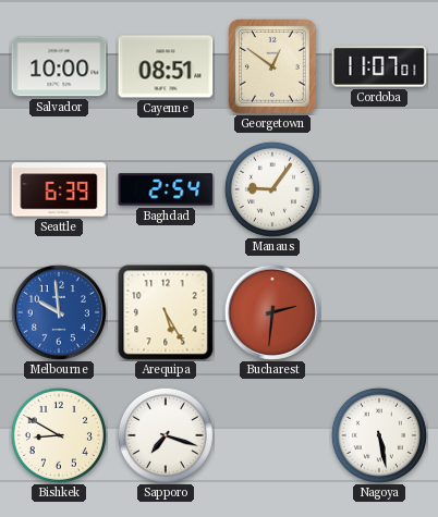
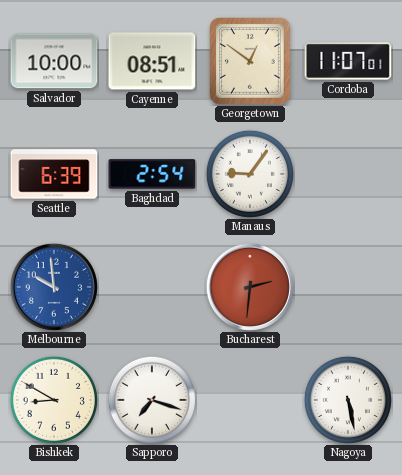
Arequipa: 5:25 -> none (166, 312)
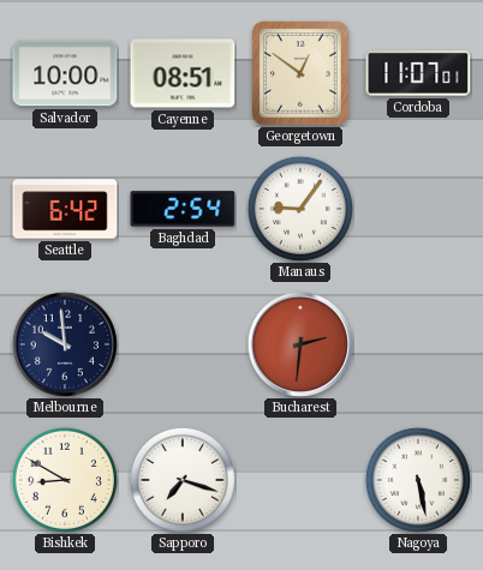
Seattle: 6:39 -> 6:42 (65, 209)
Melbourne dial: blue -> navy (65, 344)
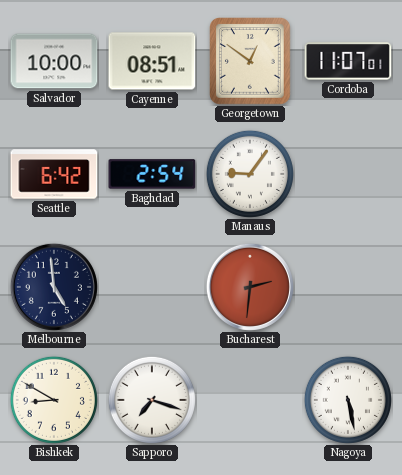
Melbourne: 9:59 -> 4:59 (54, 287)
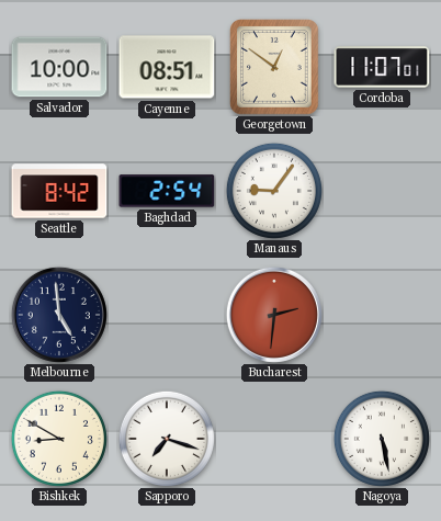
Seattle: 6:42 -> 8:42 (59, 191)
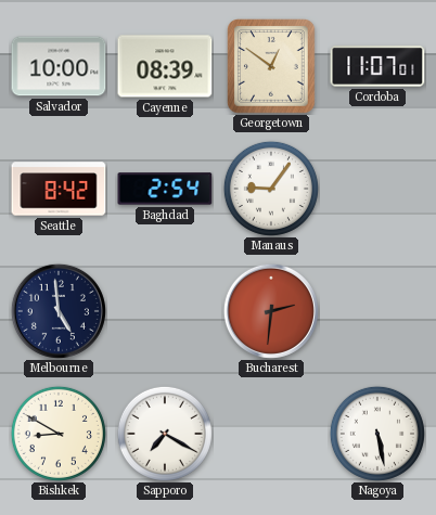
Cayenne: 08:51 -> 08:39 (165, 66)
Sapporo: 7:18 -> 7:20 (165, 434)
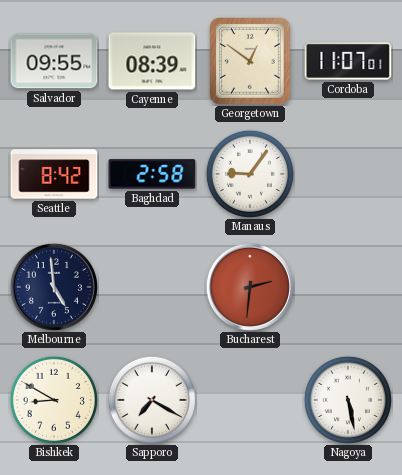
Salvador: 10:00 -> 09:55 (54, 61)
Baghdad: 2:54 -> 2:58 (152, 174)
